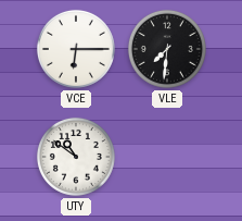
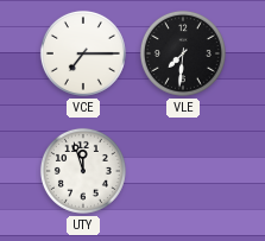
VCE: 6:15 -> 7:15 (83, 53)
UTY: 10:51 -> 11:57 (83, 171)
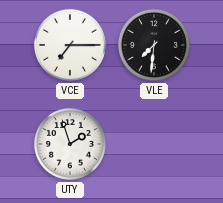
UTY: 11:57 -> 1:57 (70, 144)
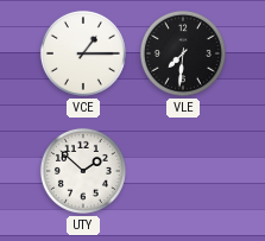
VCE: 7:15 -> 1:15 (83, 53)
UTY: 1:57 -> 1:52 (83, 171)
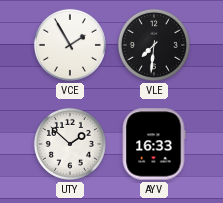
VCE: 1:15 -> 1:55 (70, 45)
AYV: none -> 16:33 (154, 144)
